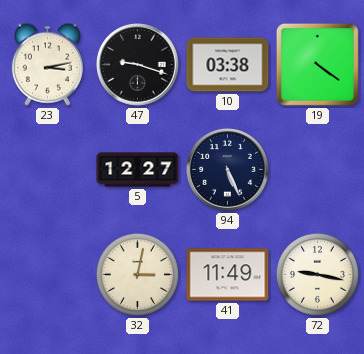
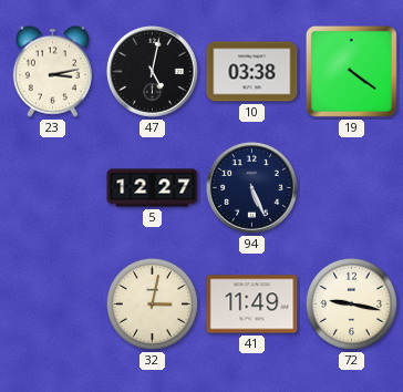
47: 9:18 -> 5:02 (153, 72)
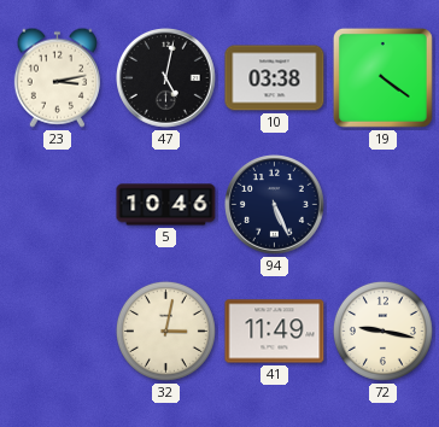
5: 12:27 -> 10:46 (166, 205)
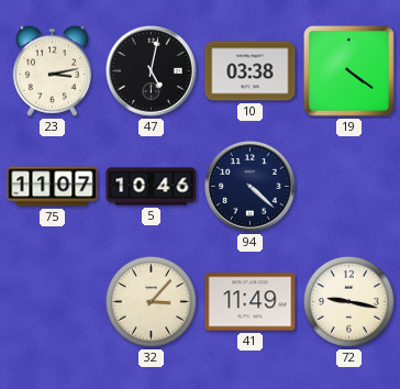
75: none -> 11:07 (53, 187)
94: 5:26 -> 4:22 (251, 187)
32: 3:02 -> 3:07 (151, 301)
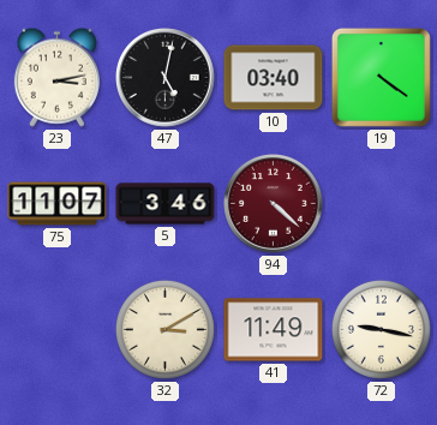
10: 03:38 -> 03:40 (274, 78)
5: 10:46 -> 3:46 (166, 204)
94 dial: navy -> burgundy (274, 204)
32: 3:07 -> 3:10 (164, 329)
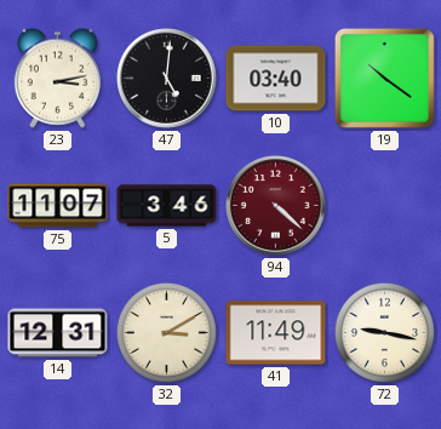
47: 5:02 -> 5:01 (167, 79)
19: 4:21 -> 10:21 (384, 78)
14: none -> 12:31 (58, 333)
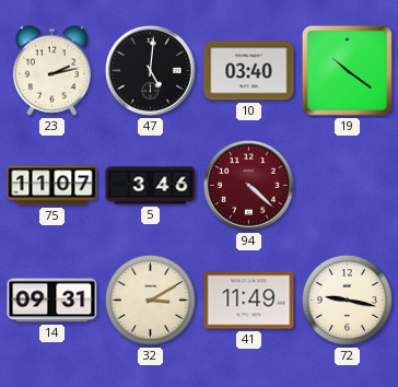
23: 3:13 -> 2:13 (51, 70)
14: 12:31 -> 09:31 (52, 301)
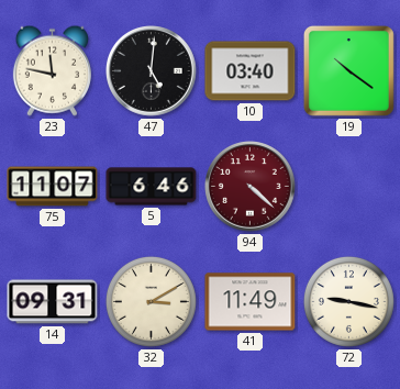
23: 2:13 -> 11:47 (52, 70)
5: 3:46 -> 6:46 (152, 187)
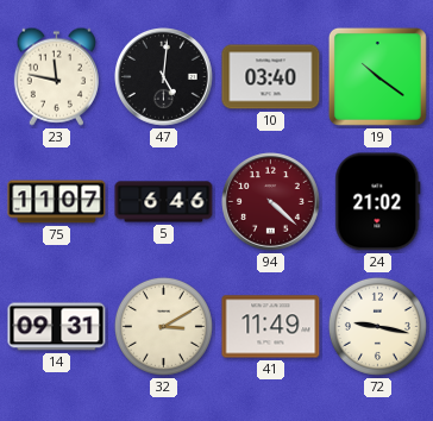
24: none -> 21:02 (378, 202)
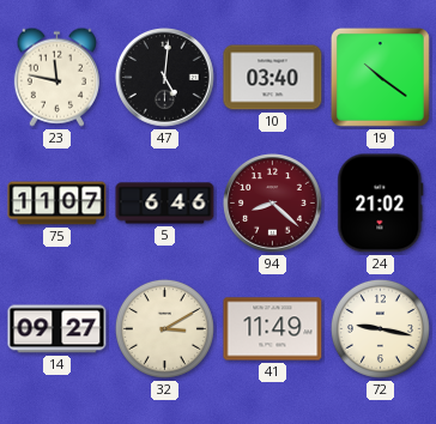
94: 4:22 -> 8:22 (273, 204)
14: 09:31 -> 09:27 (57, 329)
